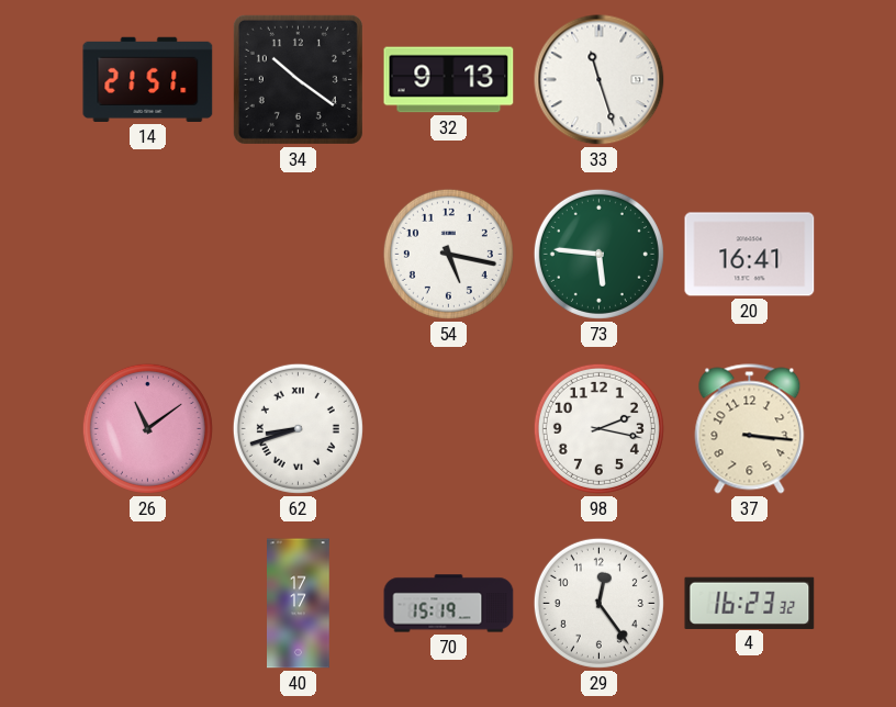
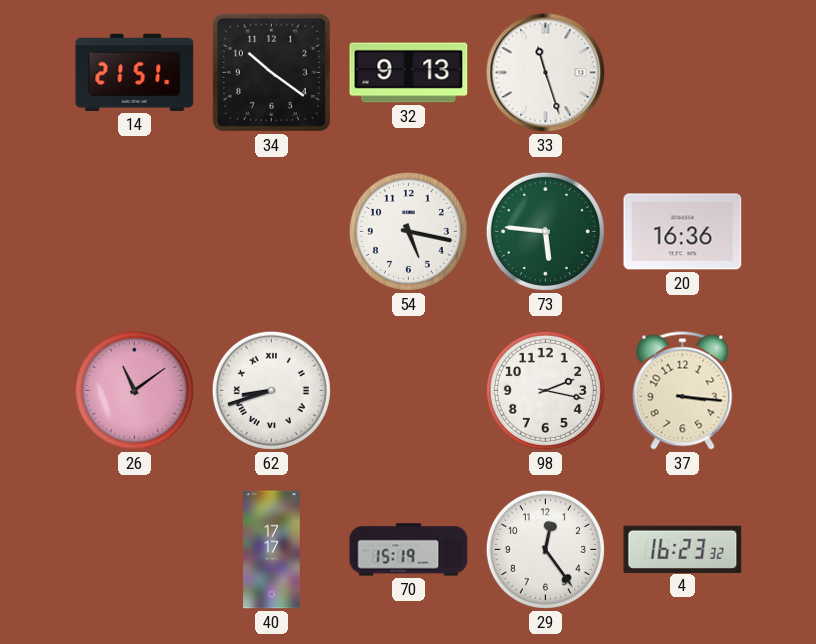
20: 16:41 -> 16:36 (683, 232)
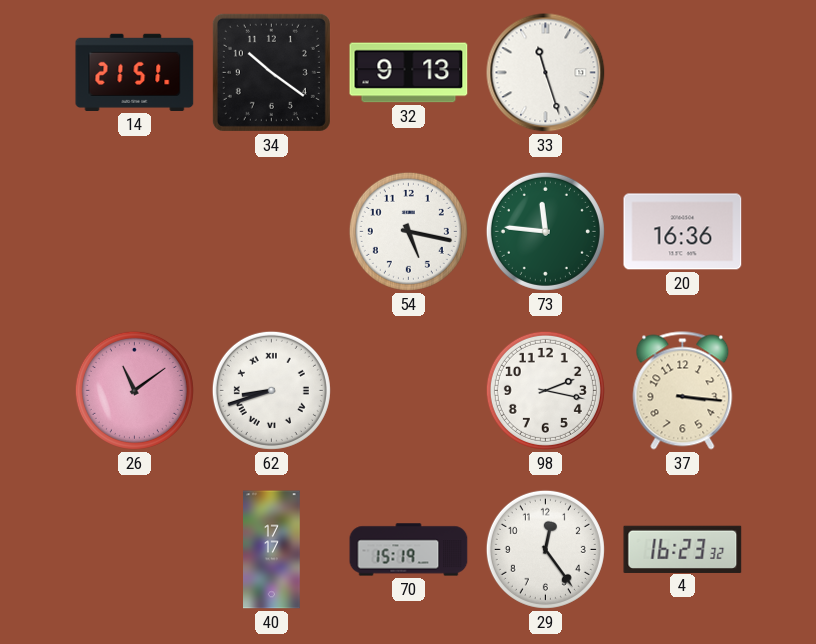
73: 5:46 -> 11:46 (545, 231)
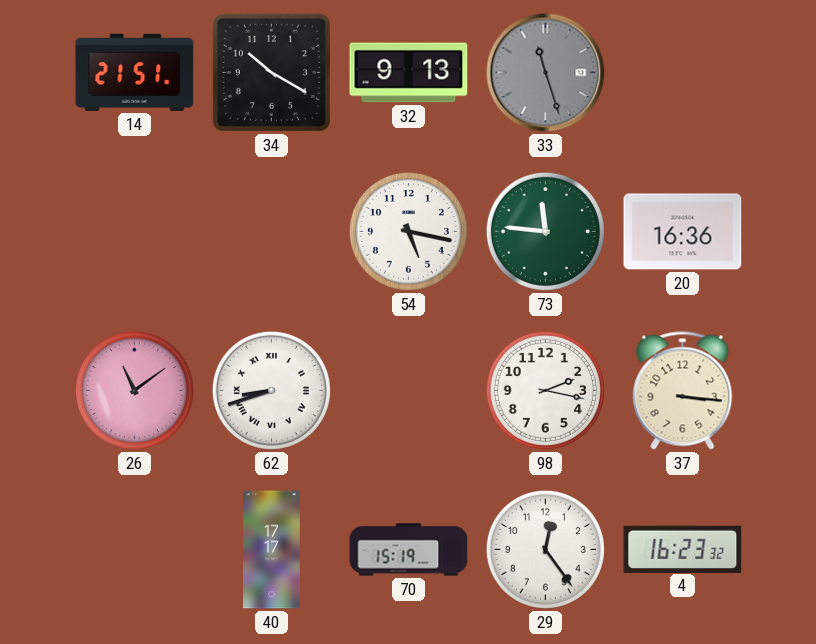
34: 10:21 -> 10:20 (271, 72)
33 dial: white -> grey (546, 73)
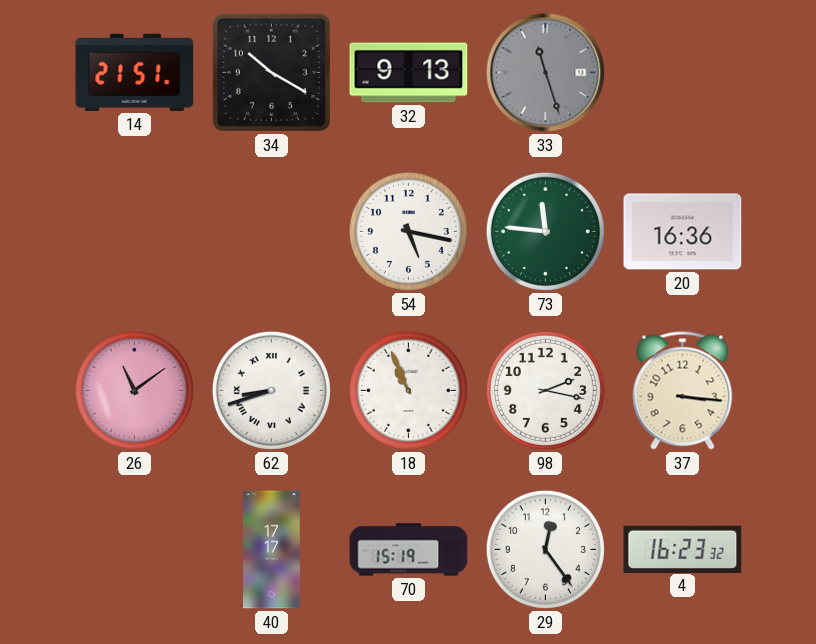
18: none -> 10:56 (408, 390)
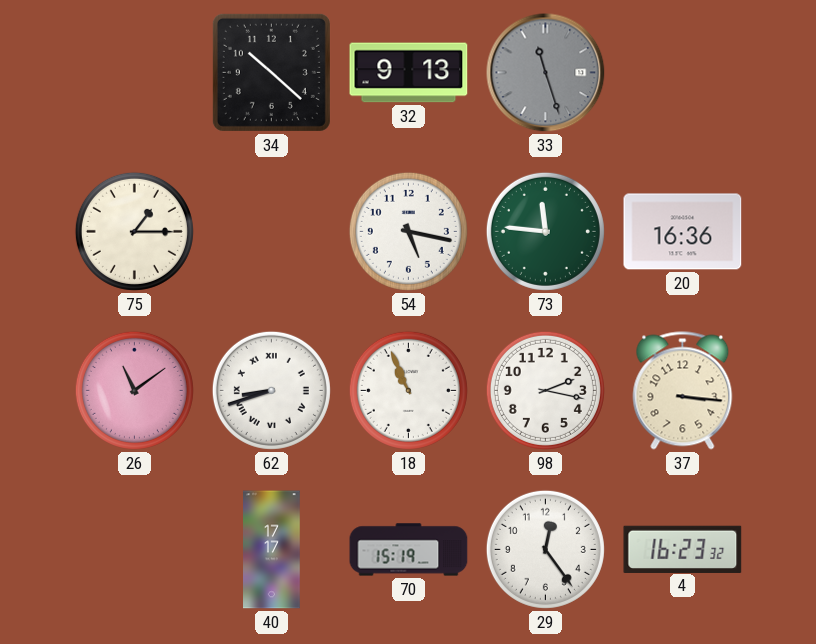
14: 21:51 -> none (135, 72)
34: 10:20 -> 10:22 (271, 72)
75: none -> 1:15 (134, 231)
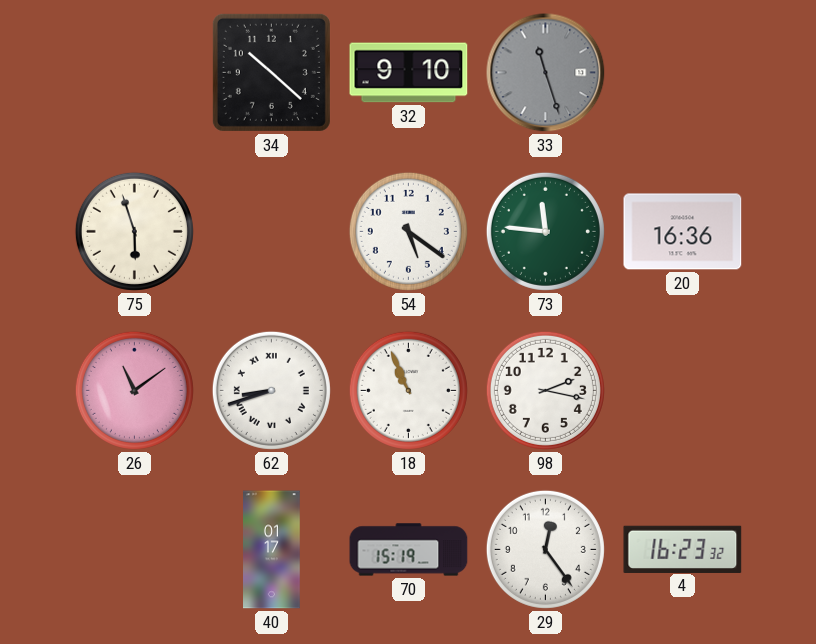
32: 9:13 -> 9:10 (409, 73)
75: 1:15 -> 5:57 (134, 231)
54: 5:17 -> 5:21 (408, 231)
37: 3:16 -> none (683, 391)
40: 17:17 -> 01:17 (272, 550)
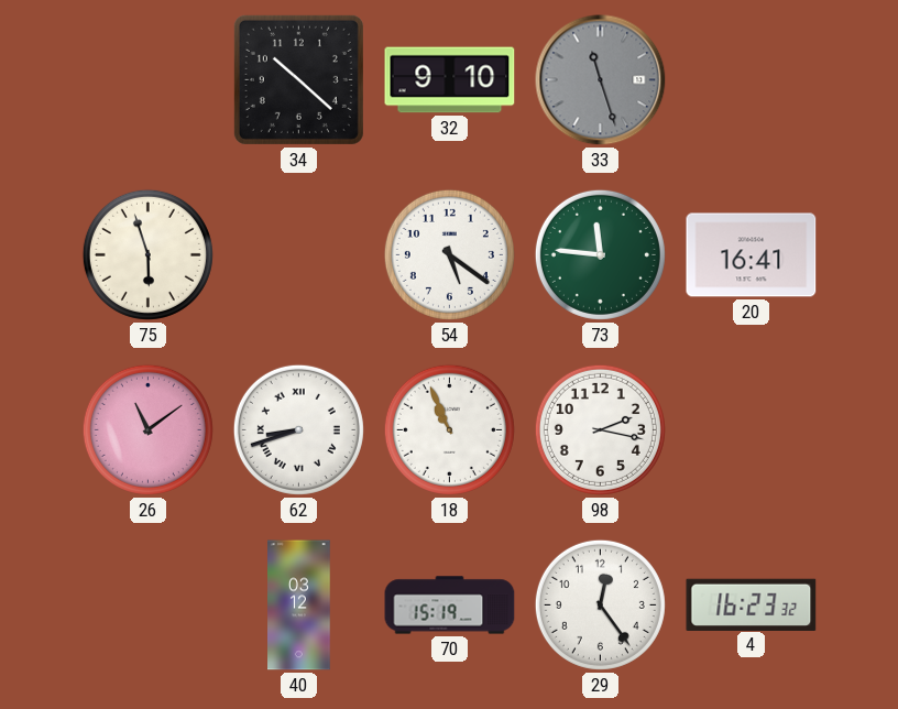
20: 16:36 -> 16:41 (752, 255)
40: 01:17 -> 03:12 (299, 606)
